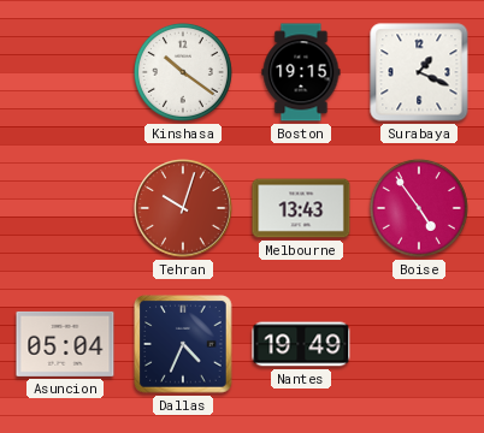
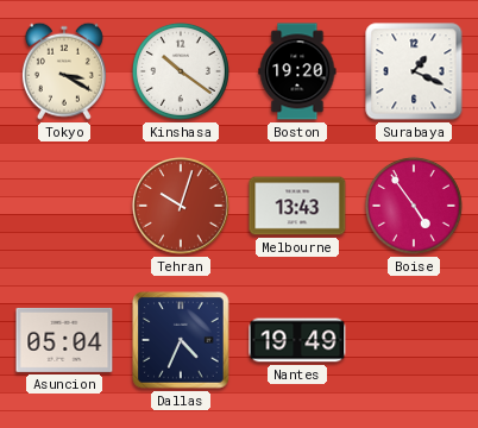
Tokyo: none -> 3:20 (64, 71)
Boston: 19:15 -> 19:20 (297, 71)
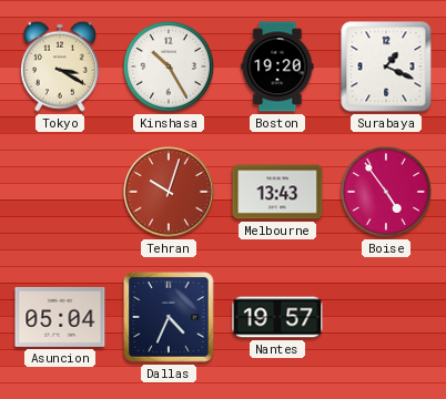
Kinshasa: 10:21 -> 10:25 (169, 66)
Nantes: 19:49 -> 19:57 (277, 317)
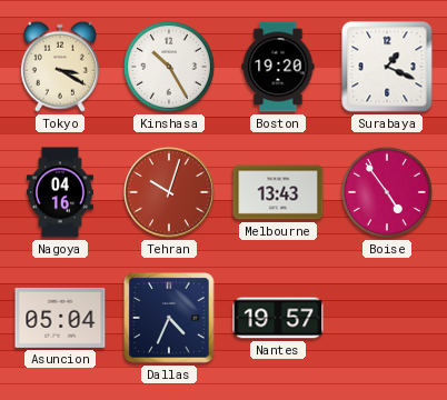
Nagoya: none -> 04:16 (60, 192)
